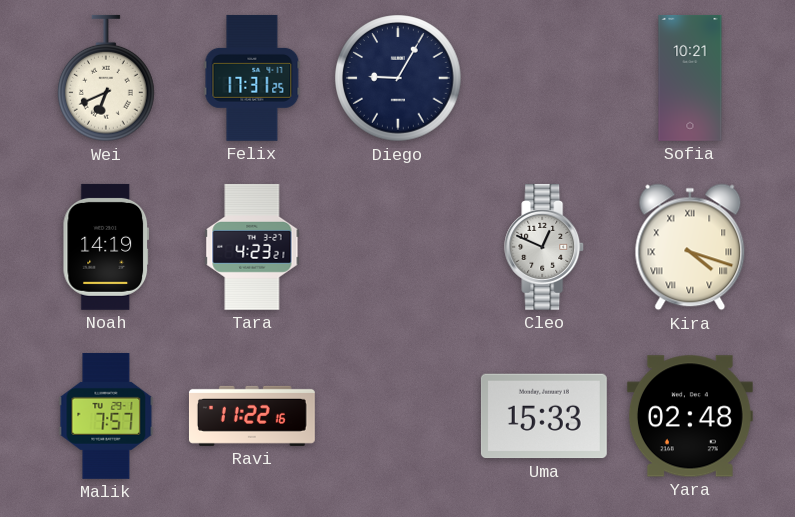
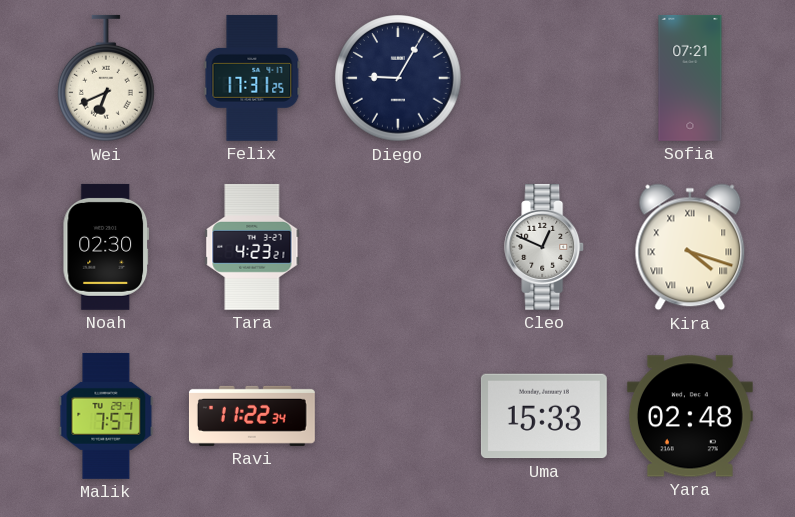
Sofia: 10:21 -> 07:21 (690, 78)
Noah: 14:19 -> 02:30 (106, 247)
Ravi: 11:22:16 -> 11:22:34 (252, 416)
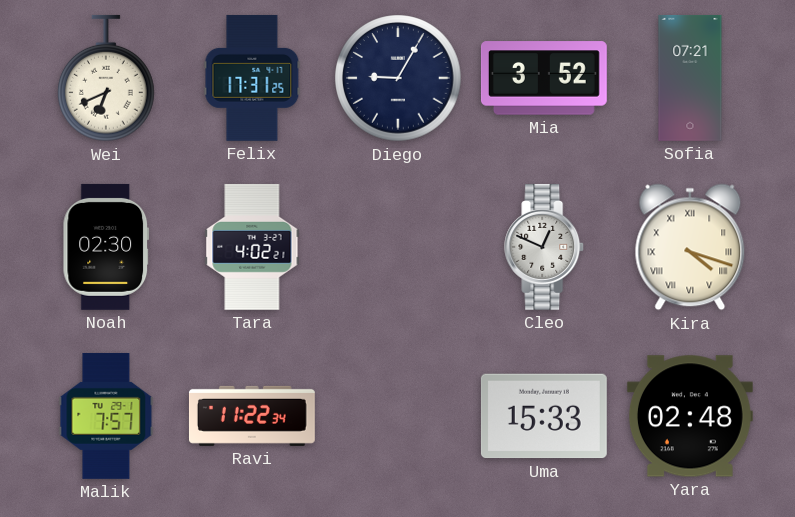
Mia: none -> 3:52 (544, 78)
Tara: 4:23 -> 4:02 (252, 247)
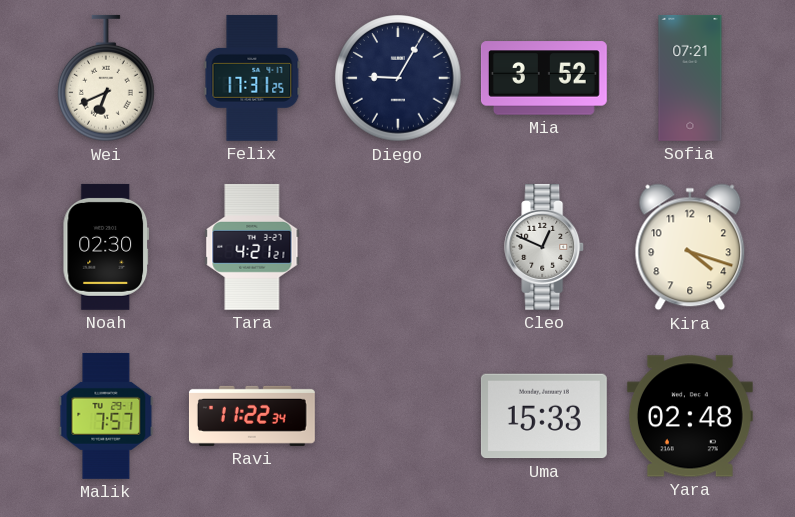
Tara: 4:02 -> 4:21 (252, 247)
Kira numerals: Roman -> Arabic (690, 247)
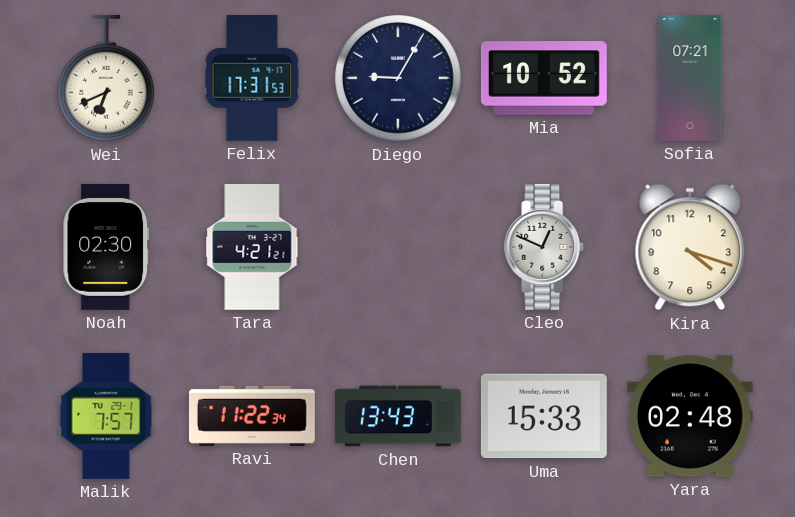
Felix: 17:31:25 -> 17:31:53 (252, 78)
Mia: 3:52 -> 10:52 (544, 78)
Chen: none -> 13:43 (398, 416)
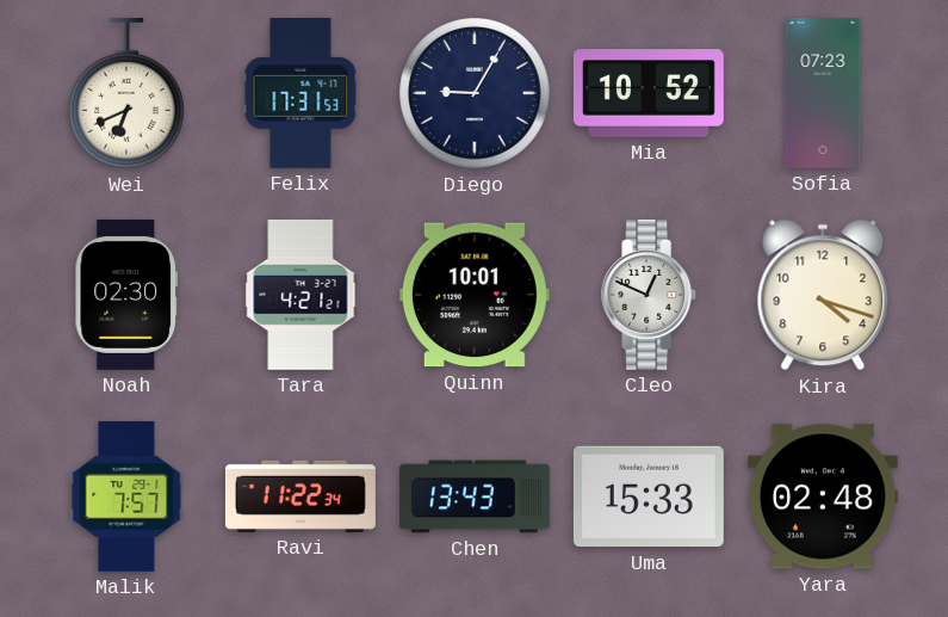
Sofia: 07:21 -> 07:23 (823, 93)
Quinn: none -> 10:01 (475, 295)
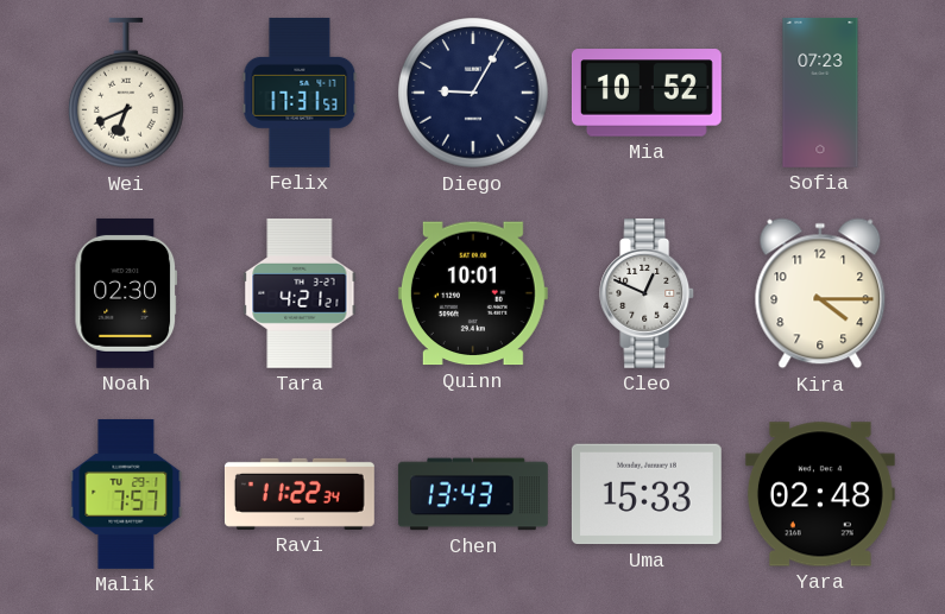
Kira: 4:18 -> 4:15 (820, 293)
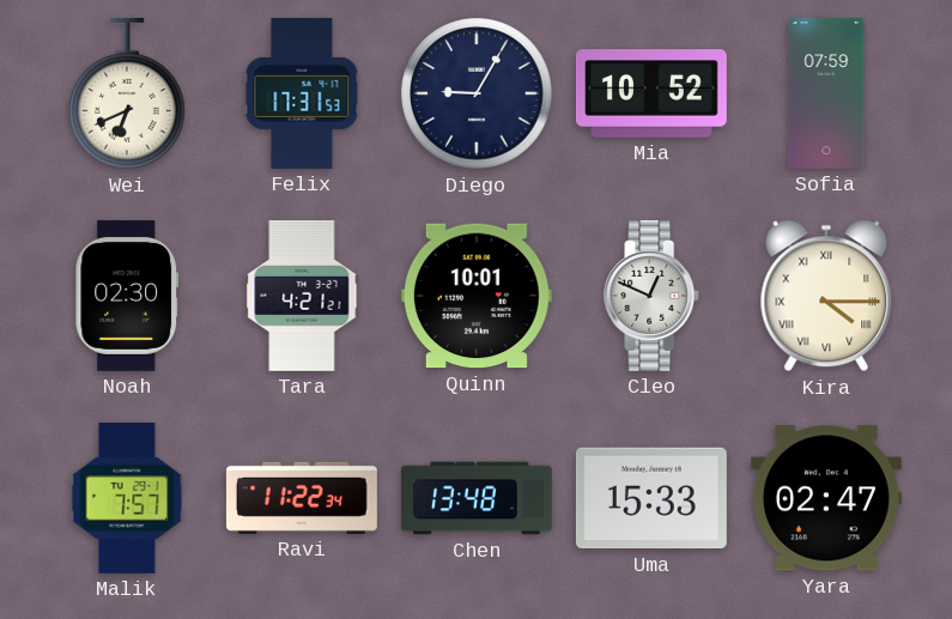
Sofia: 07:23 -> 07:59 (826, 93)
Kira numerals: Arabic -> Roman (826, 296)
Chen: 13:43 -> 13:48 (477, 498)
Yara: 02:48 -> 02:47 (826, 498)
